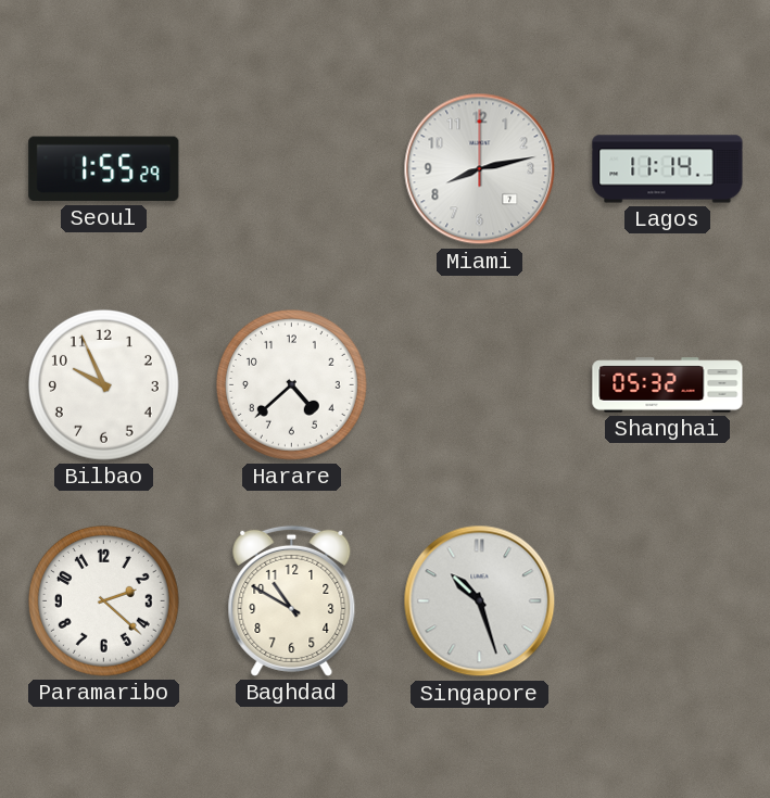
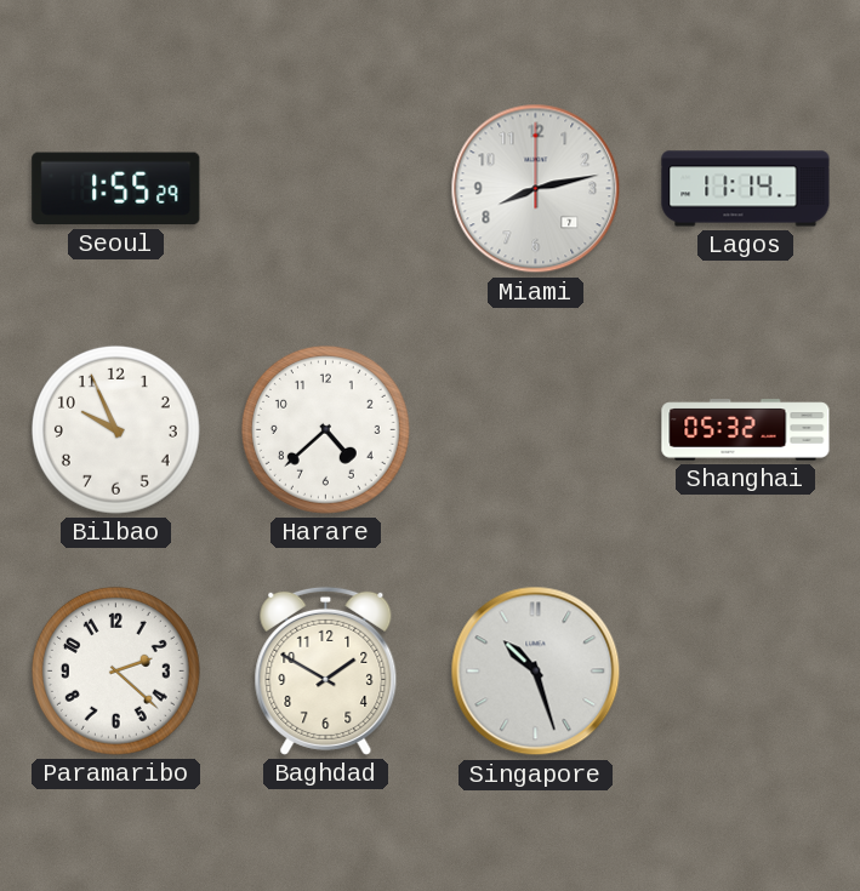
Baghdad: 10:50 -> 1:50 (326, 670)
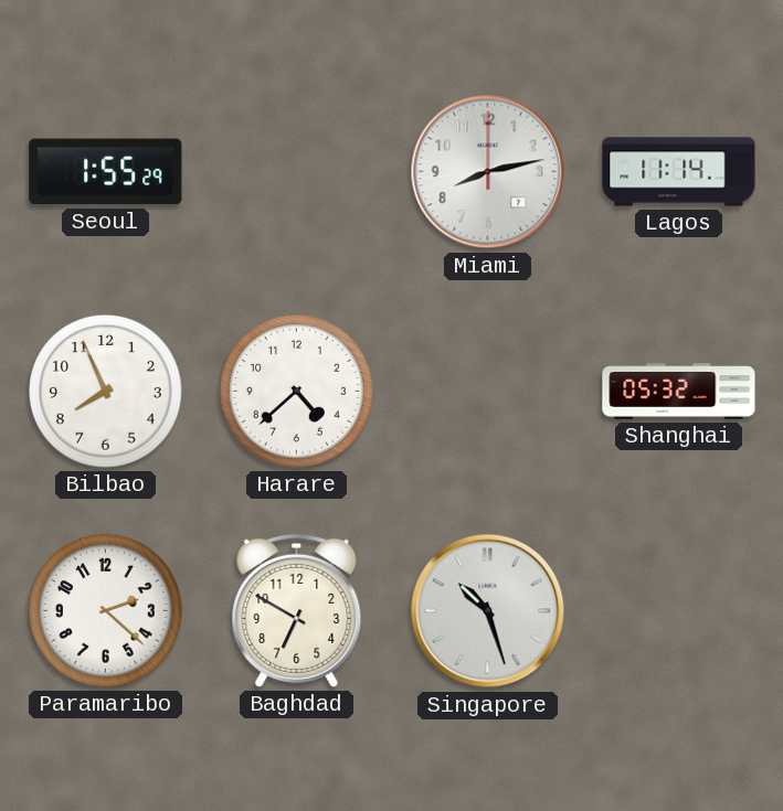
Bilbao: 9:56 -> 7:56 (105, 391)
Baghdad: 1:50 -> 6:50 (297, 610)
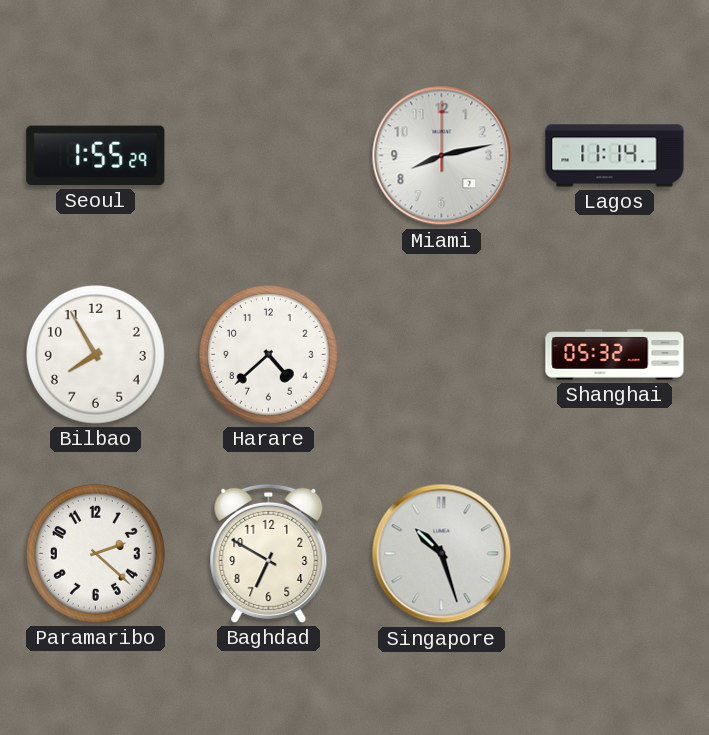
Bilbao: 7:56 -> 7:55 (95, 354)
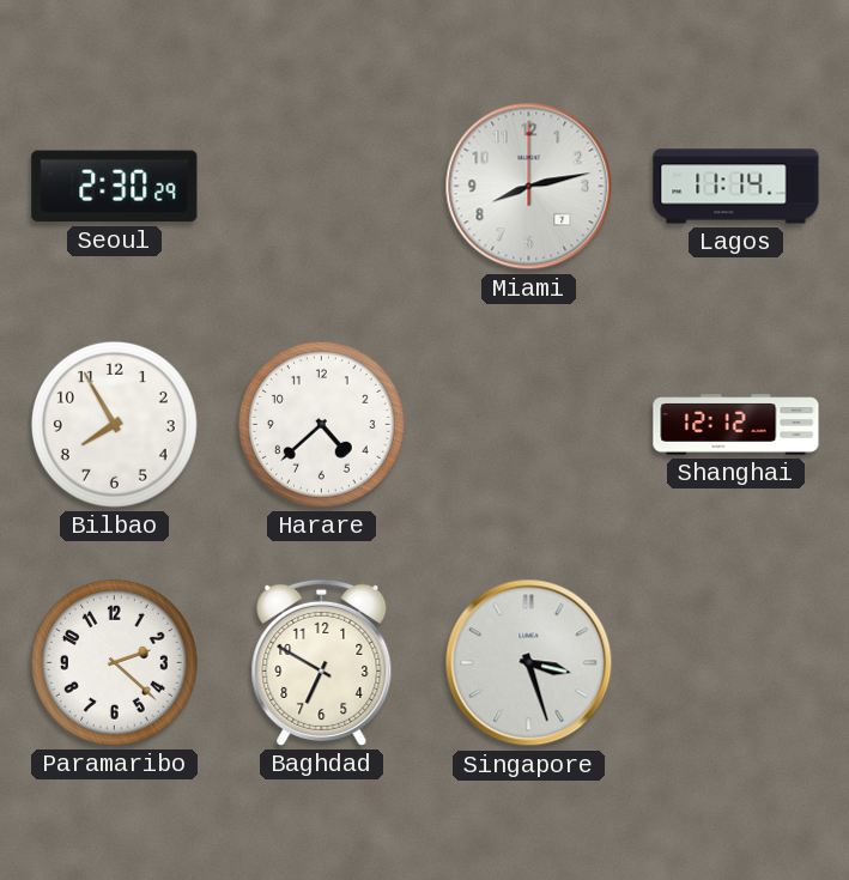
Seoul: 1:55 -> 2:30 (115, 187)
Shanghai: 05:32 -> 12:12 (736, 425)
Singapore: 10:27 -> 3:27 (529, 663)
